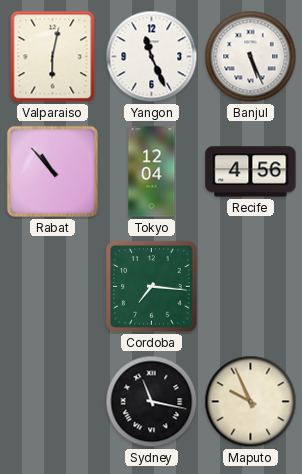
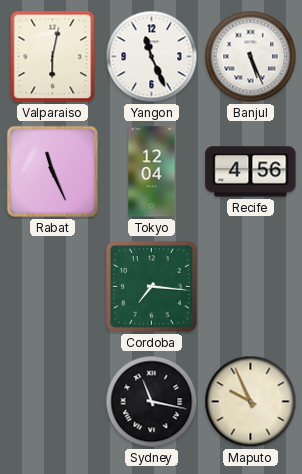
Rabat: 10:53 -> 11:26 (52, 171)
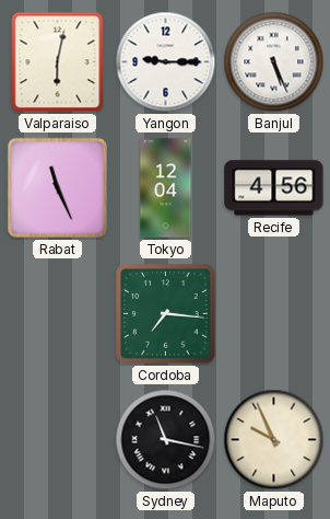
Yangon: 11:26 -> 9:15 (166, 62)
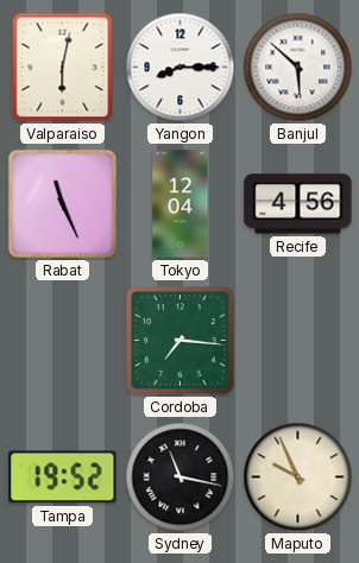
Yangon: 9:15 -> 8:15 (181, 68)
Banjul: 5:26 -> 5:52 (298, 68)
Tampa: none -> 19:52 (63, 477)
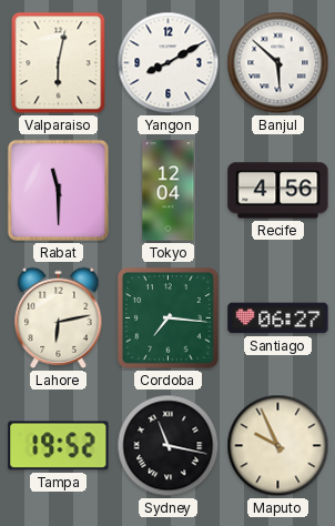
Yangon: 8:15 -> 8:10 (169, 63)
Rabat: 11:26 -> 11:30 (58, 190)
Lahore: none -> 6:13 (59, 317)
Santiago: none -> 06:27 (278, 318)
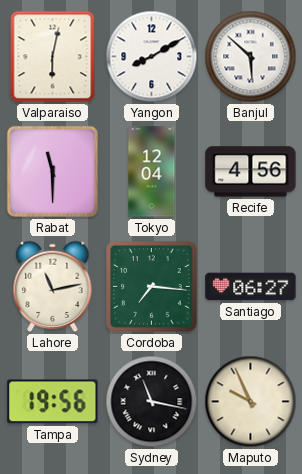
Lahore: 6:13 -> 11:13 (53, 286)
Tampa: 19:52 -> 19:56 (53, 402)
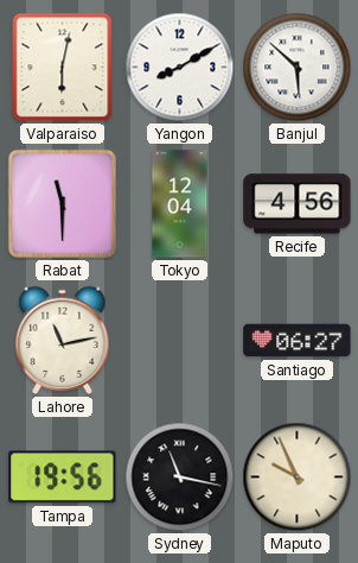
Cordoba: 7:16 -> none (152, 287)
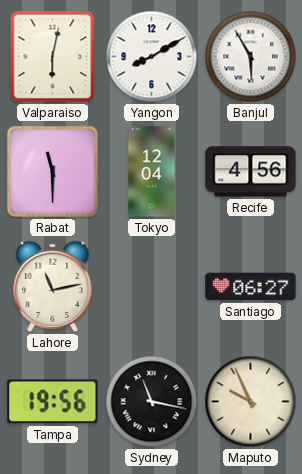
Banjul: 5:52 -> 5:55 (251, 57)
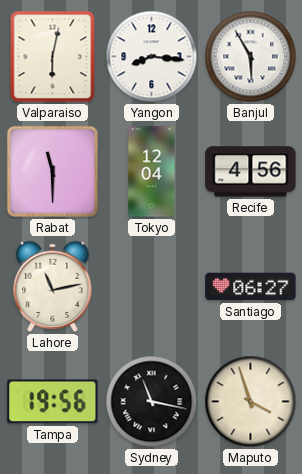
Yangon: 8:10 -> 8:16 (152, 57)
Maputo: 9:56 -> 3:57 (251, 402)
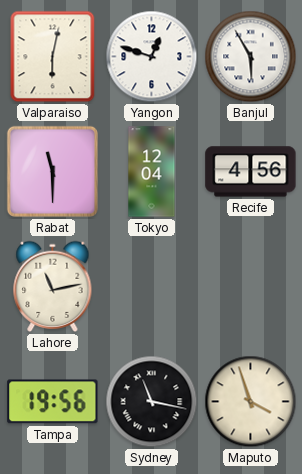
Yangon: 8:16 -> 12:48 (152, 57)
Santiago: 06:27 -> none (251, 287)
